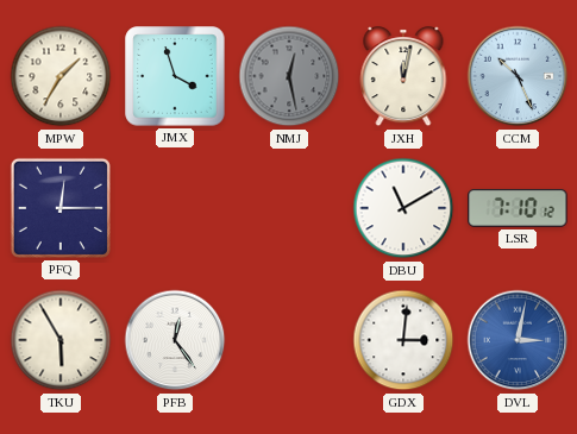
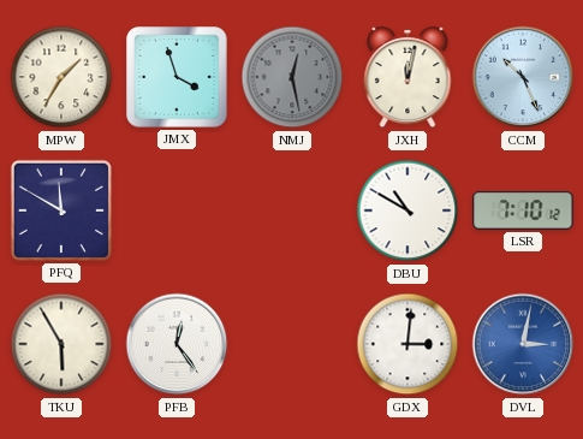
PFQ: 12:15 -> 11:50 (61, 210)
DBU: 11:10 -> 10:50 (407, 210)
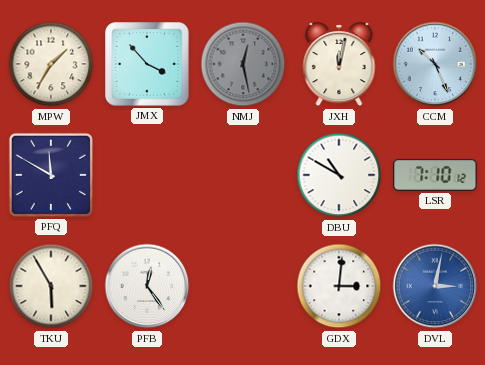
JMX: 3:57 -> 3:53 (147, 64)
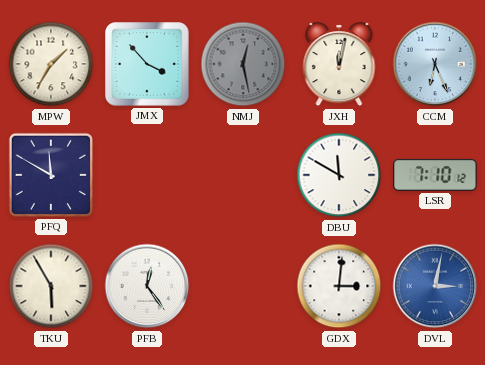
CCM: 10:26 -> 6:26 (435, 64)
DBU: 10:50 -> 11:50 (339, 175)
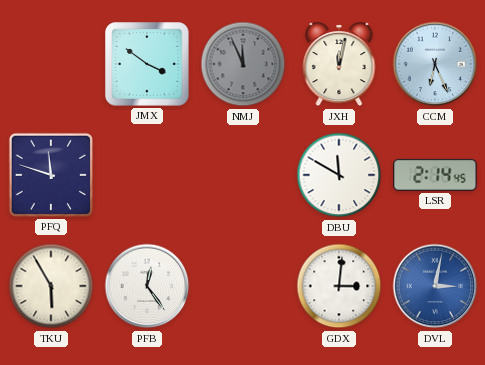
MPW: 1:35 -> none (51, 64)
JMX: 3:53 -> 3:51 (147, 64)
NMJ: 12:28 -> 11:56 (243, 64)
PFQ: 11:50 -> 11:48 (51, 175)
LSR: 7:10 -> 2:14 (435, 175)
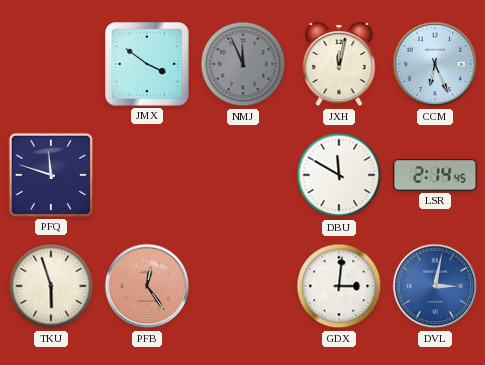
TKU: 5:55 -> 5:57 (51, 286)
PFB dial: white -> salmon (147, 286)
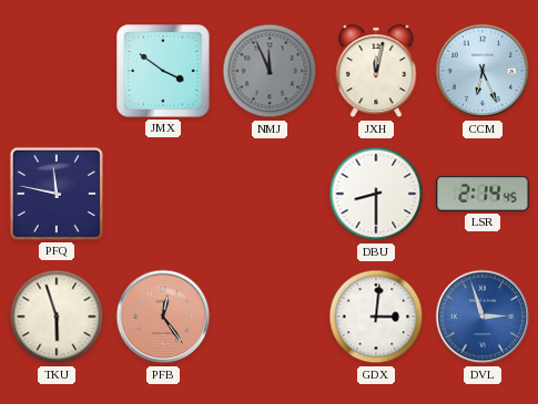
PFQ: 11:48 -> 11:47 (57, 194)
DBU: 11:50 -> 8:30 (376, 194)
DVL: 3:02 -> 2:57 (483, 317)
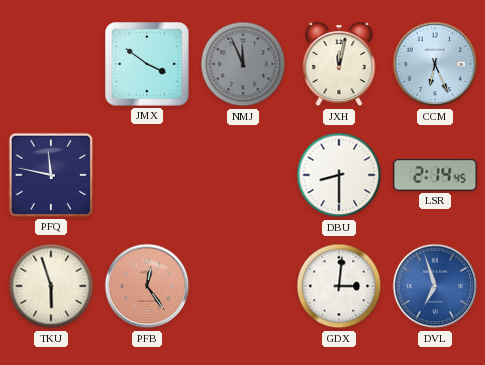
DVL: 2:57 -> 6:57 (435, 286)
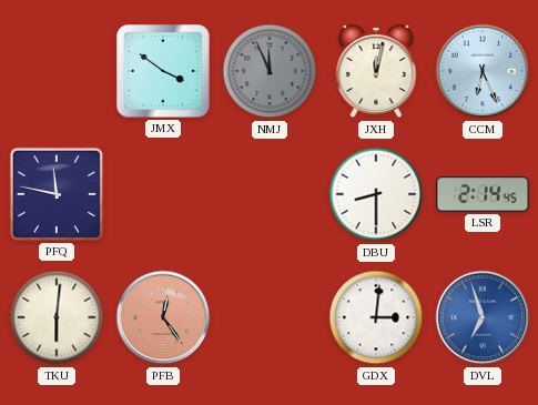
TKU: 5:57 -> 6:01 (57, 317)
